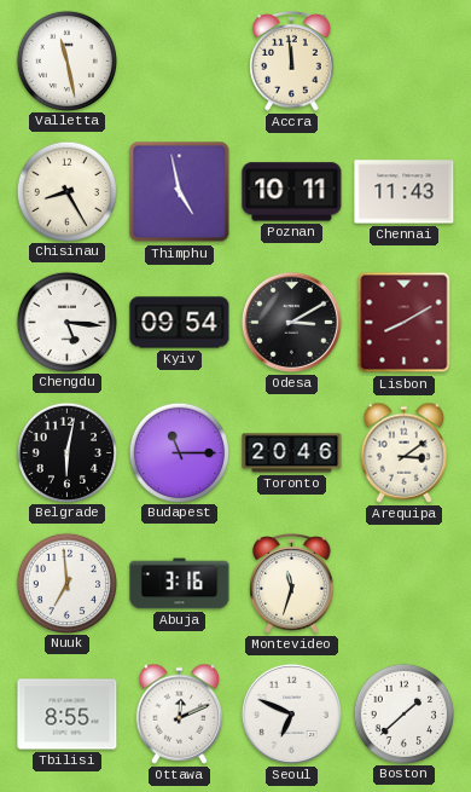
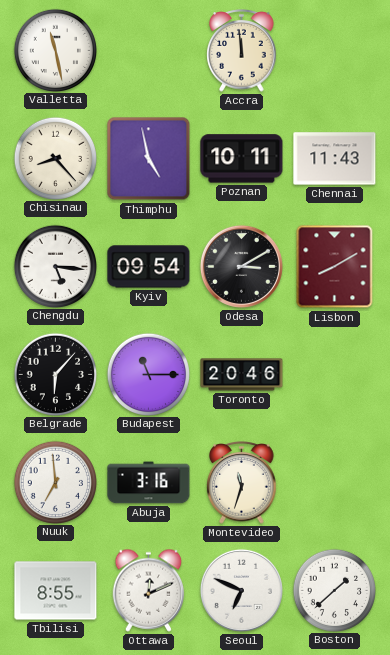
Chisinau: 8:25 -> 8:23 (55, 158)
Belgrade: 6:02 -> 6:07 (55, 374)
Arequipa: 3:09 -> none (405, 452)
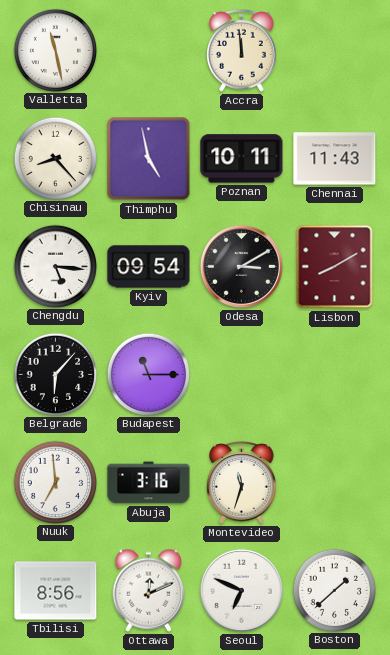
Toronto: 20:46 -> none (242, 375)
Tbilisi: 8:55 -> 8:56 (56, 591)
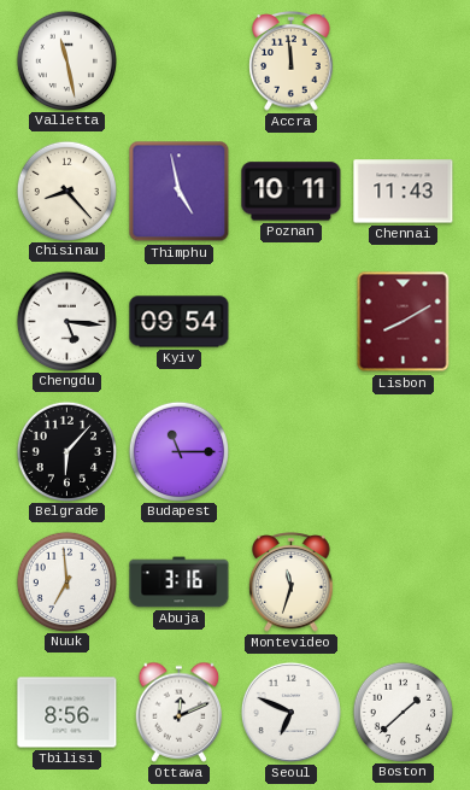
Odesa: 3:10 -> none (241, 266)
